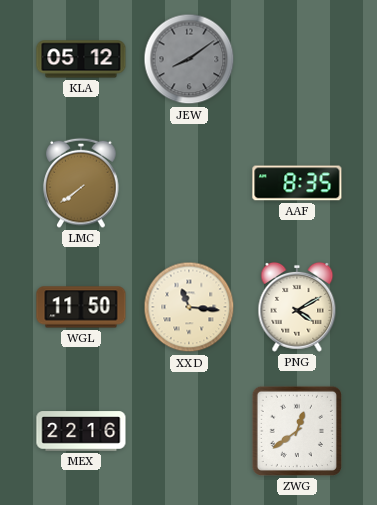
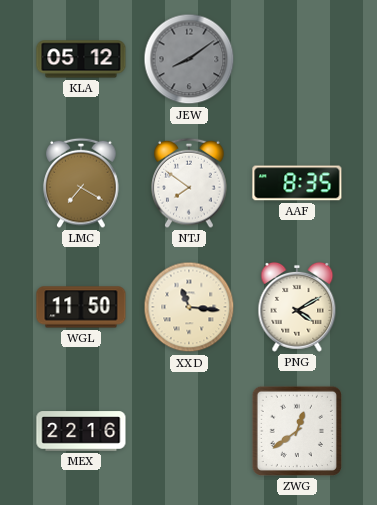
LMC: 7:39 -> 7:20 (81, 183)
NTJ: none -> 7:51 (189, 183)
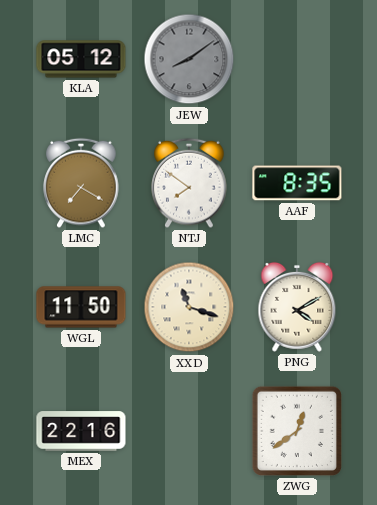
XXD: 11:16 -> 11:18 (189, 307)
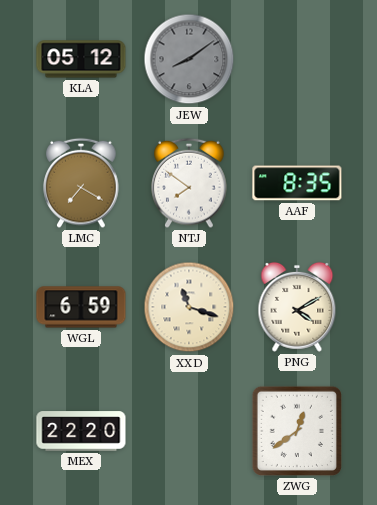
WGL: 11:50 -> 6:59 (81, 307)
MEX: 22:16 -> 22:20 (81, 431)
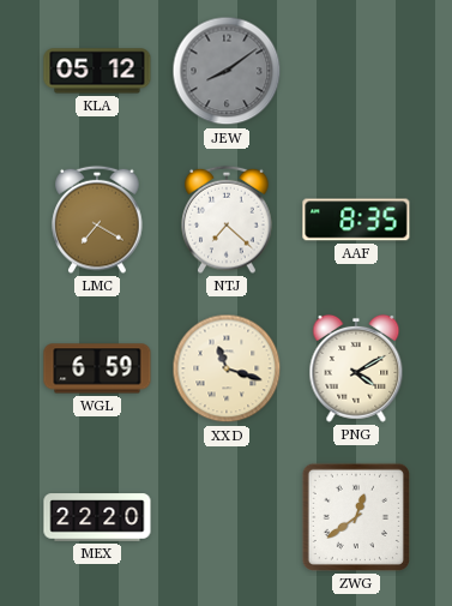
NTJ: 7:51 -> 7:22 (227, 220)
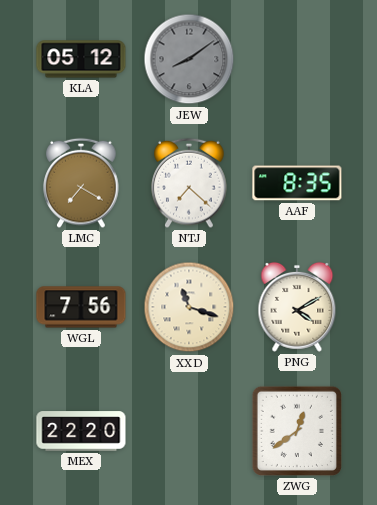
WGL: 6:59 -> 7:56 (81, 307)
